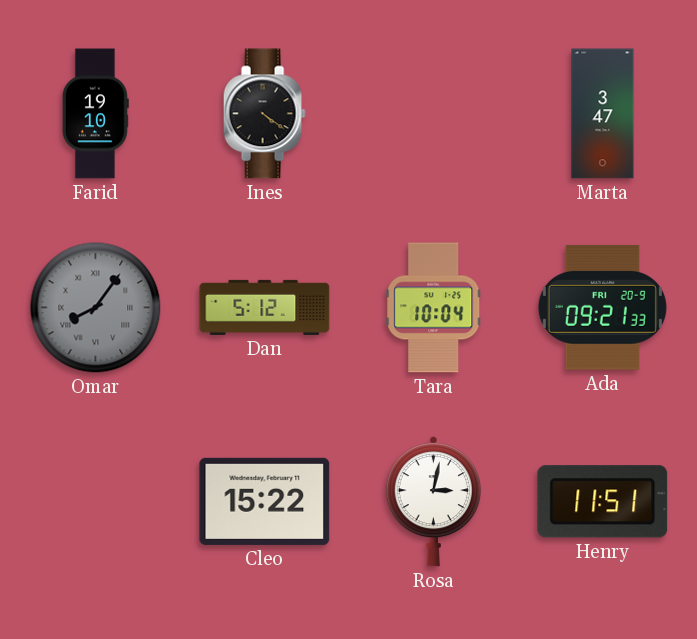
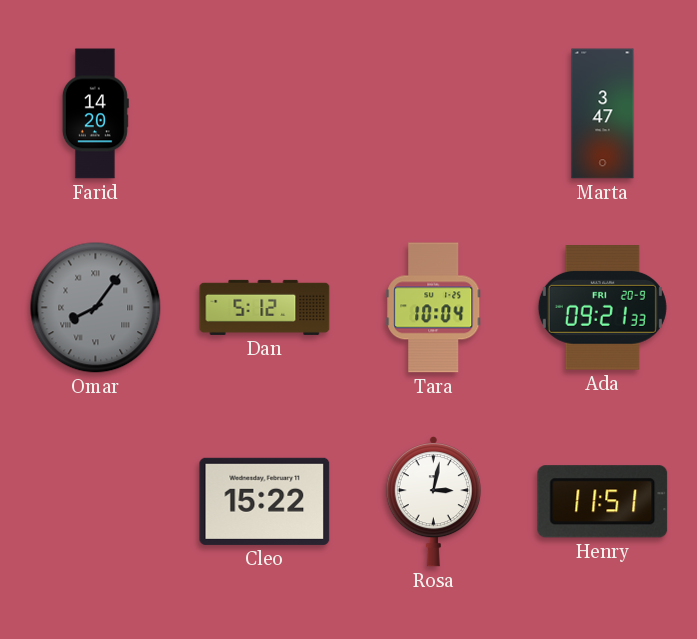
Farid: 19:10 -> 14:20 (95, 114)
Ines: 4:21 -> none (264, 114)
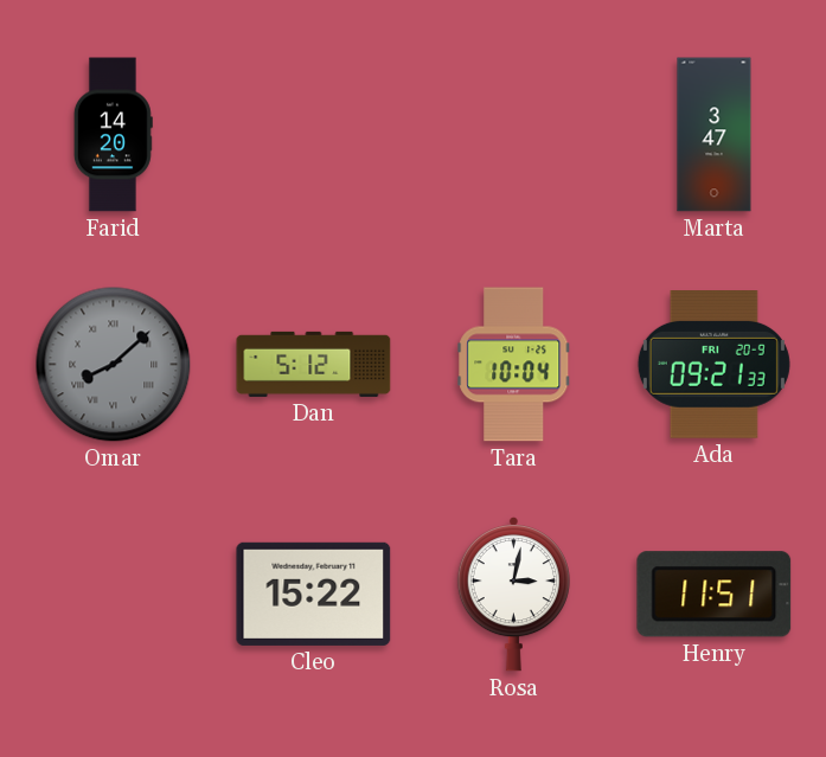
Omar: 8:06 -> 8:08 (114, 365)
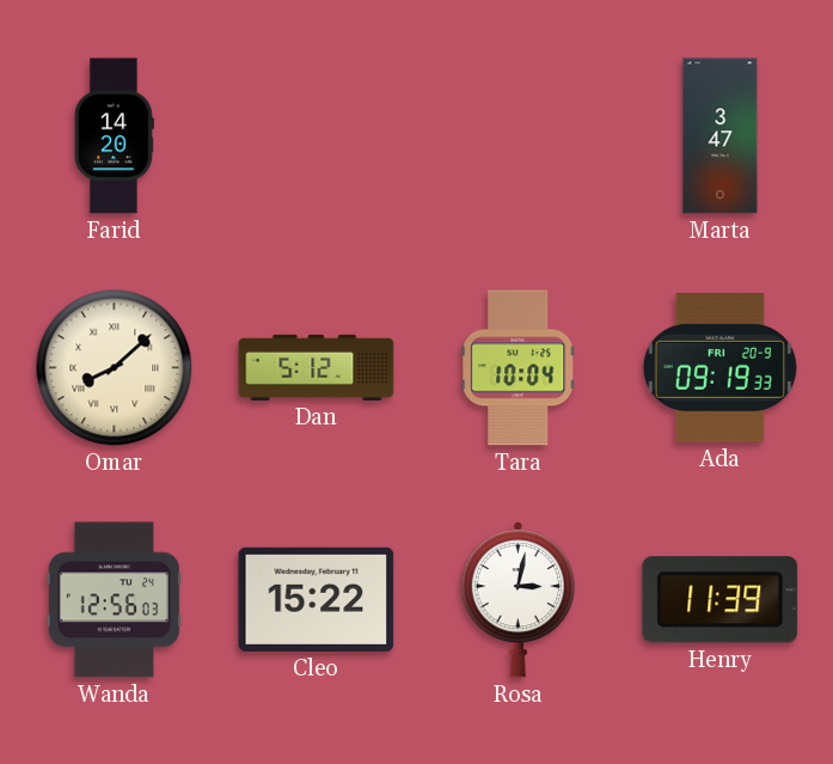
Omar dial: grey -> cream (115, 368)
Ada: 09:21 -> 09:19 (719, 368)
Wanda: none -> 12:56 (114, 600)
Henry: 11:51 -> 11:39 (721, 600)
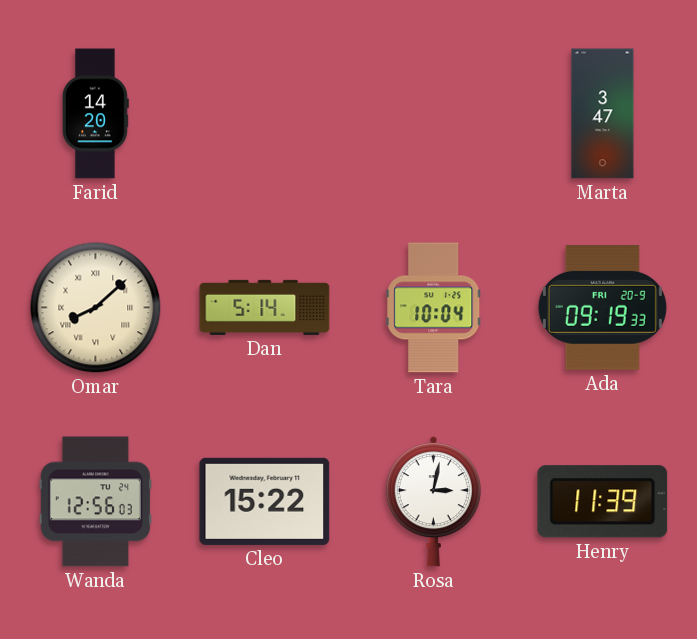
Dan: 5:12 -> 5:14 (265, 307)
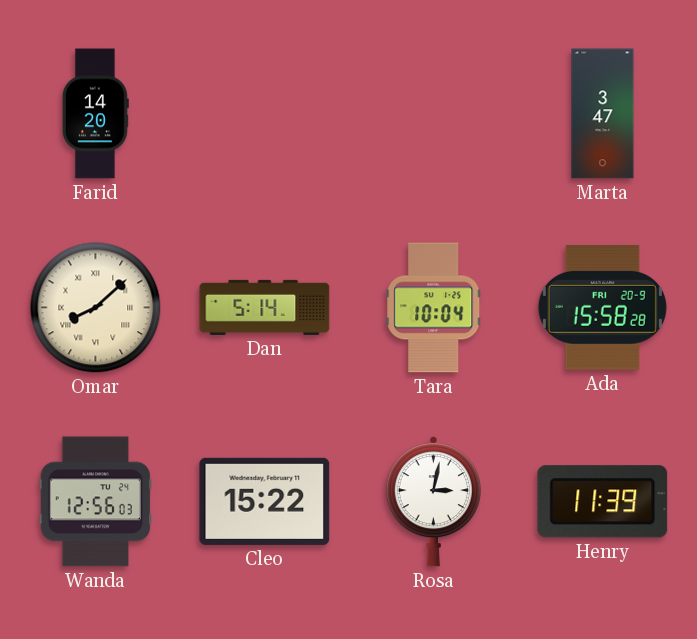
Ada: 09:19 -> 15:58 (602, 308)
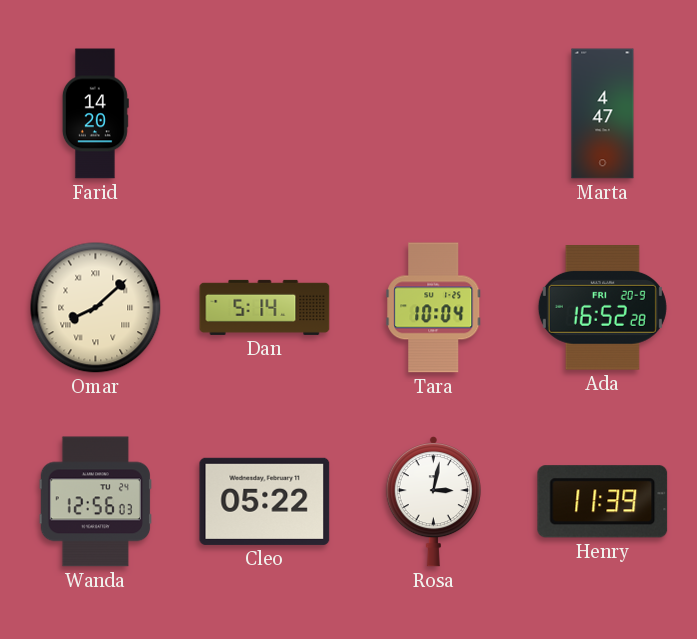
Marta: 3:47 -> 4:47 (603, 114)
Ada: 15:58 -> 16:52 (602, 308)
Cleo: 15:22 -> 05:22 (265, 501)
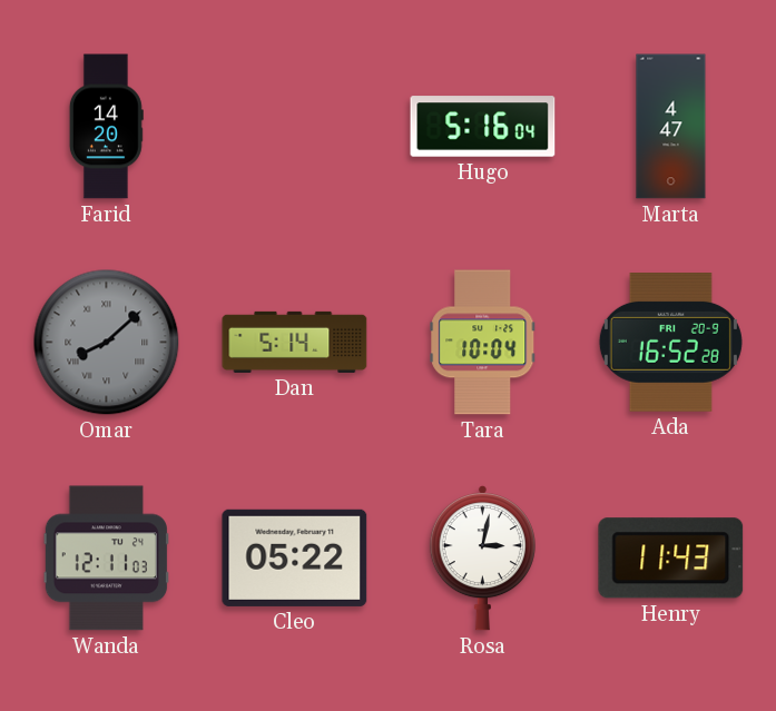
Hugo: none -> 5:16 (483, 127)
Omar dial: cream -> grey (107, 343)
Wanda: 12:56 -> 12:11 (106, 559)
Henry: 11:39 -> 11:43 (671, 559)
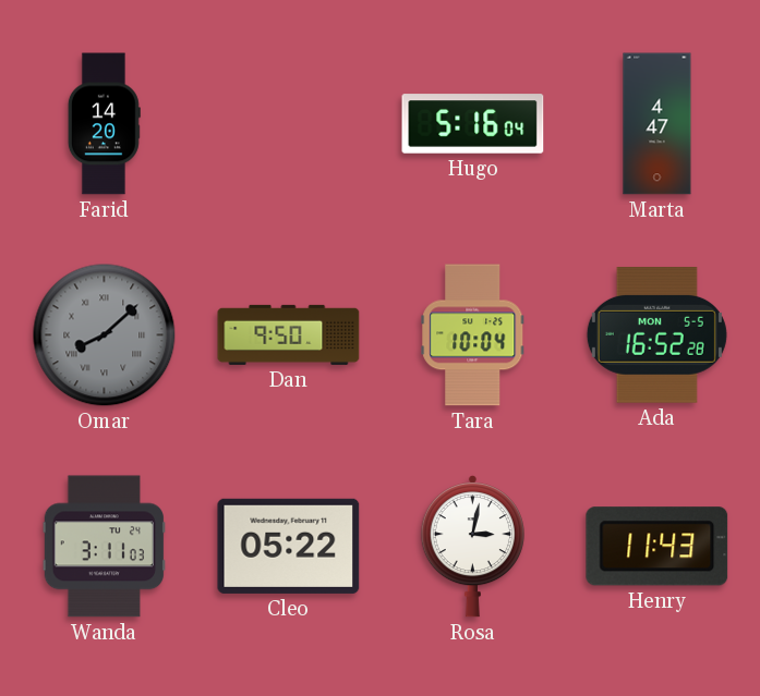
Dan: 5:14 -> 9:50 (289, 334)
Ada date: FRI 20-9 -> MON 5-5 (656, 335)
Wanda: 12:11 -> 3:11 (104, 547)
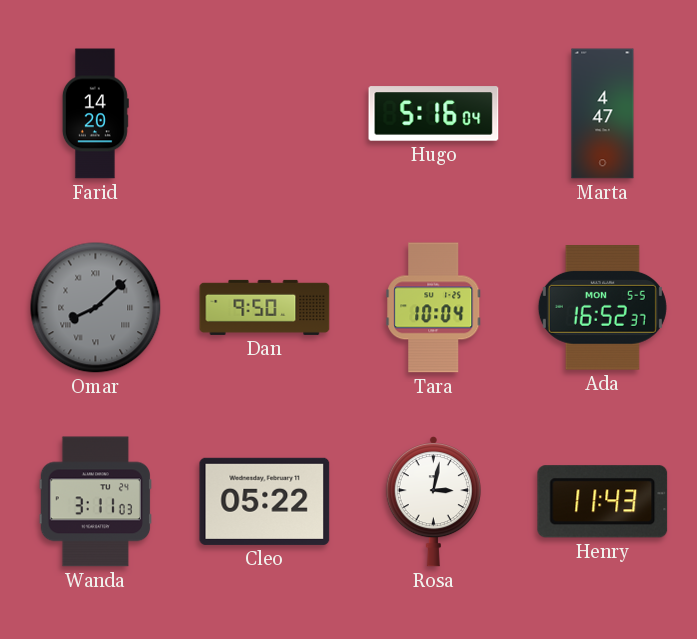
Ada: 16:52:28 -> 16:52:37 (602, 308)
